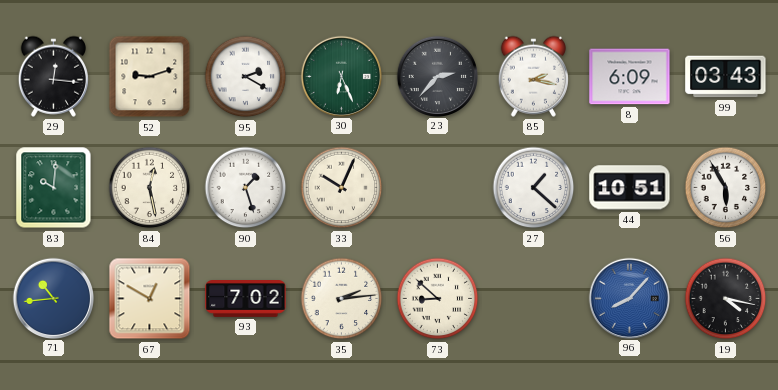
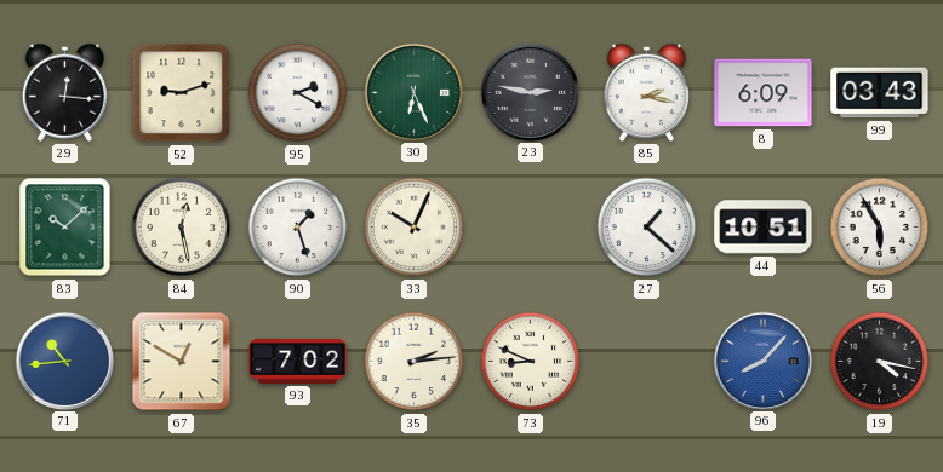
23: 2:37 -> 2:47 (530, 92)
83: 10:01 -> 10:08 (65, 228)
73: 8:52 -> 8:49 (531, 362)
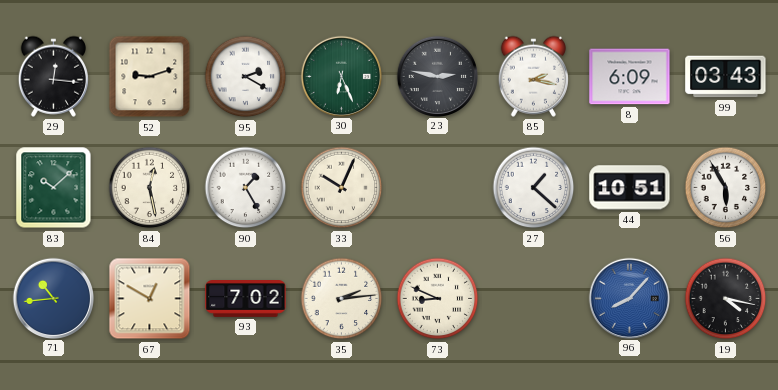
90: 1:27 -> 1:25 (246, 188)
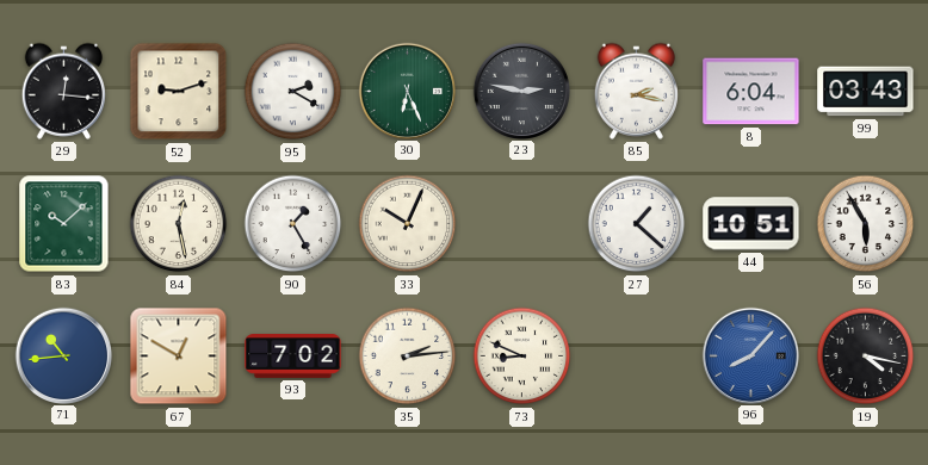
8: 6:09 -> 6:04 (751, 92)
